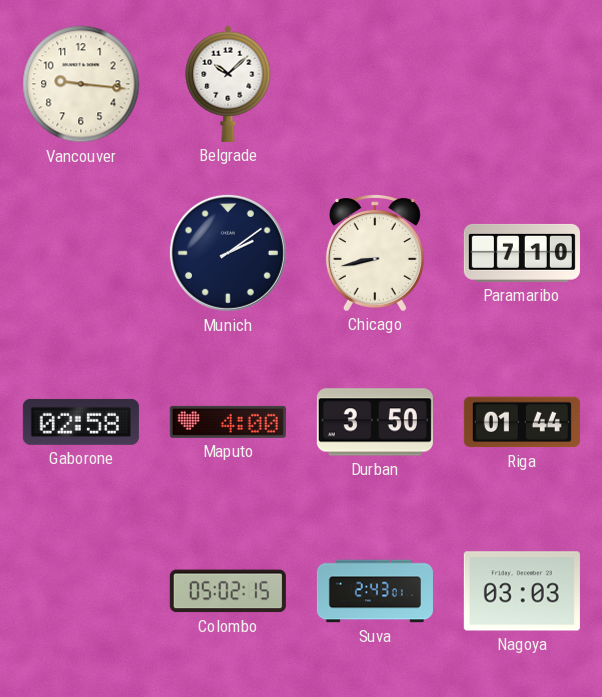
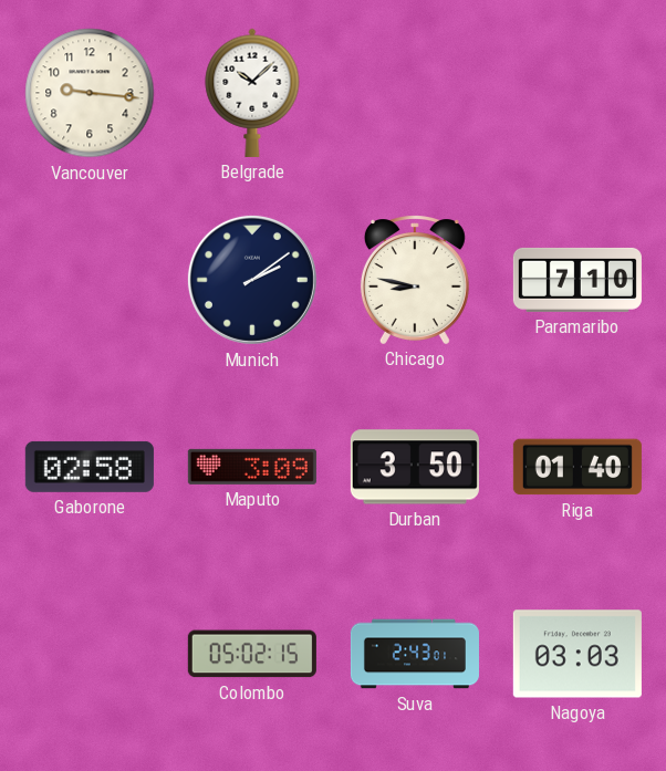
Chicago: 8:43 -> 8:47 (415, 280)
Maputo: 4:00 -> 3:09 (252, 467)
Riga: 01:44 -> 01:40 (577, 467)
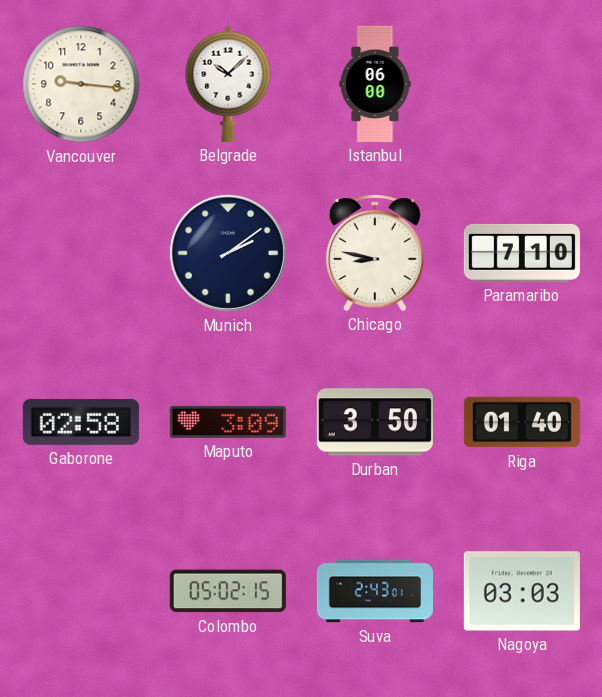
Istanbul: none -> 06:00 (375, 84)
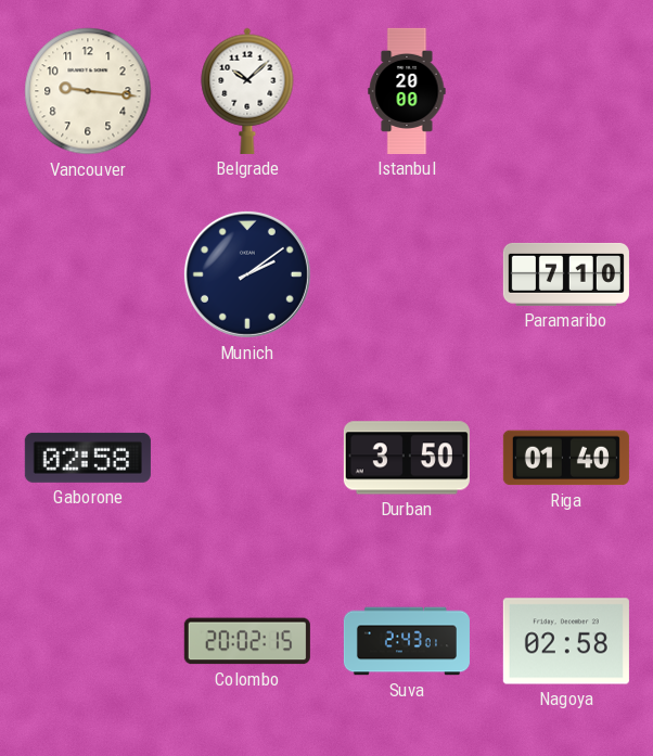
Istanbul: 06:00 -> 20:00 (407, 91)
Chicago: 8:47 -> none (375, 253)
Maputo: 3:09 -> none (228, 422)
Colombo: 05:02 -> 20:02 (247, 641)
Nagoya: 03:03 -> 02:58 (566, 641)
